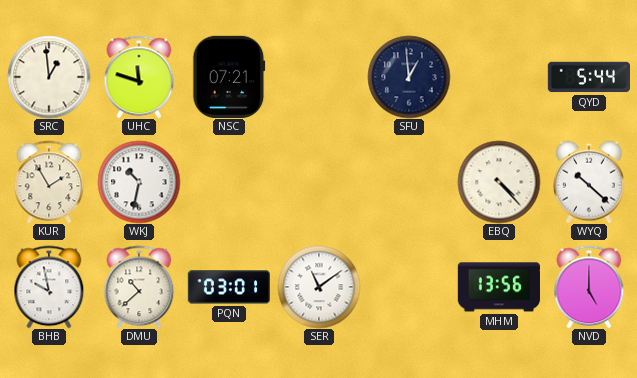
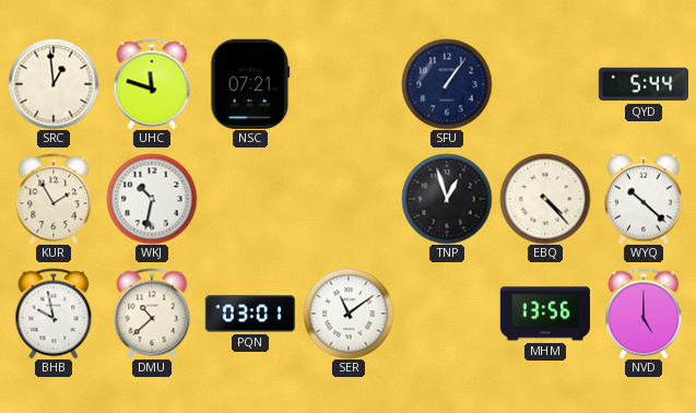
SFU: 12:59 -> 1:06 (447, 84)
TNP: none -> 12:57 (447, 199)
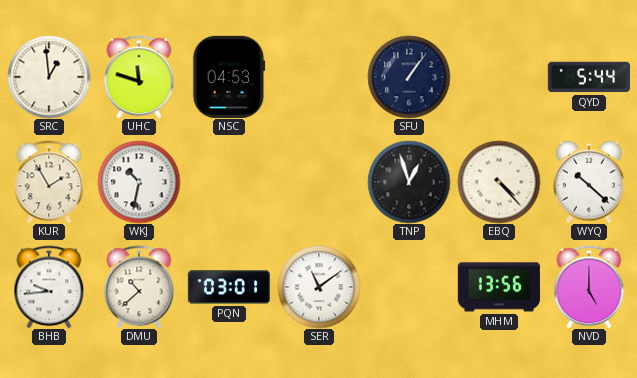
NSC: 07:21 -> 04:53 (229, 76)
BHB: 9:58 -> 9:44 (49, 287)
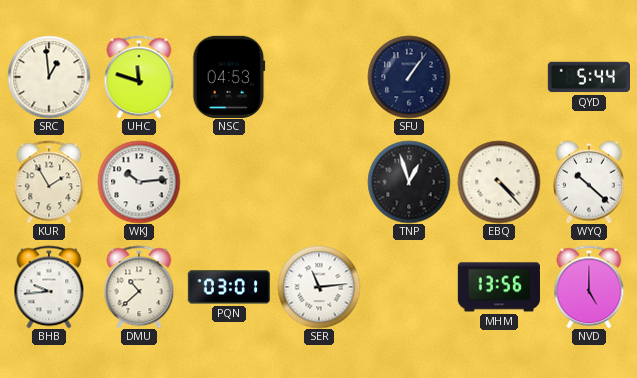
WKJ: 10:32 -> 10:14 (139, 182)
SER: 11:09 -> 11:14 (319, 287)
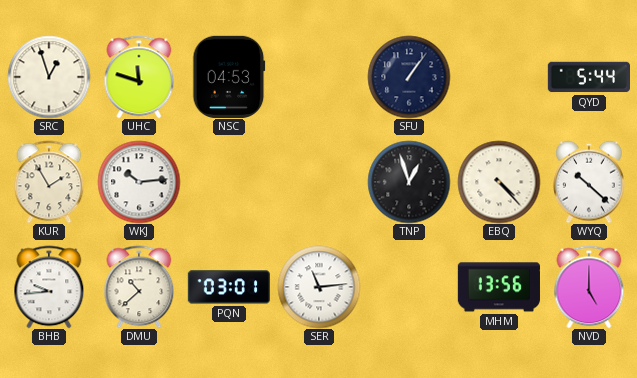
SRC: 12:59 -> 12:57 (49, 77)
